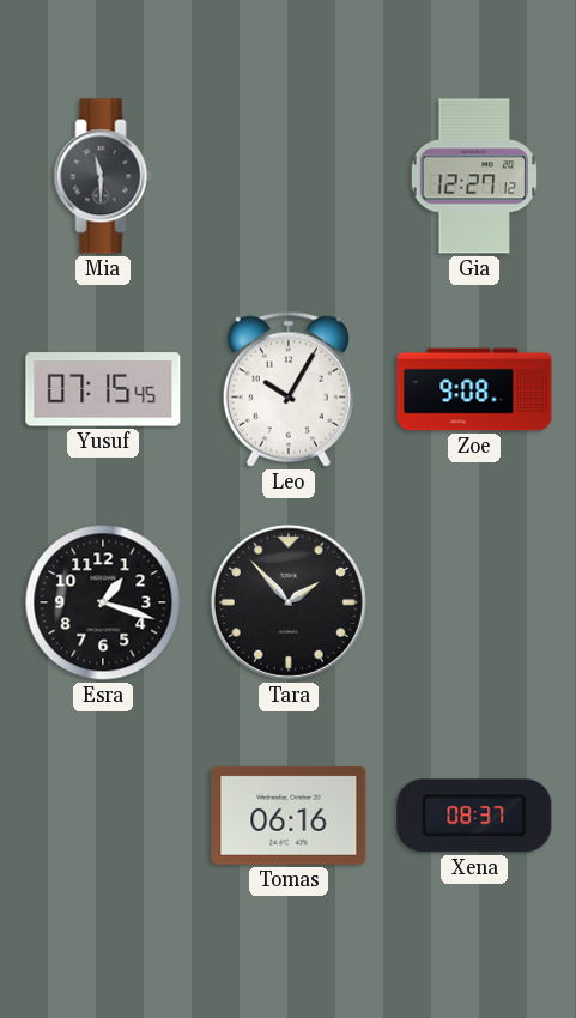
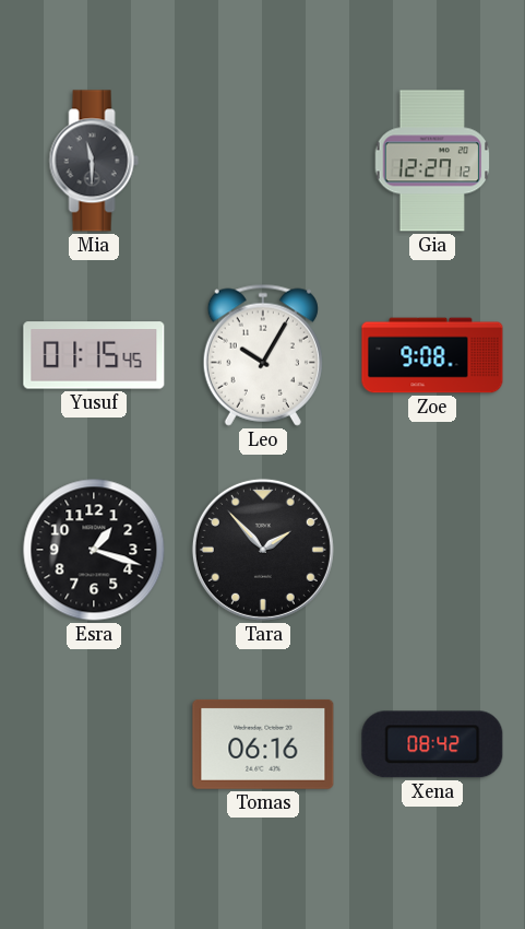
Yusuf: 07:15 -> 01:15 (94, 355)
Xena: 08:37 -> 08:42 (432, 744)
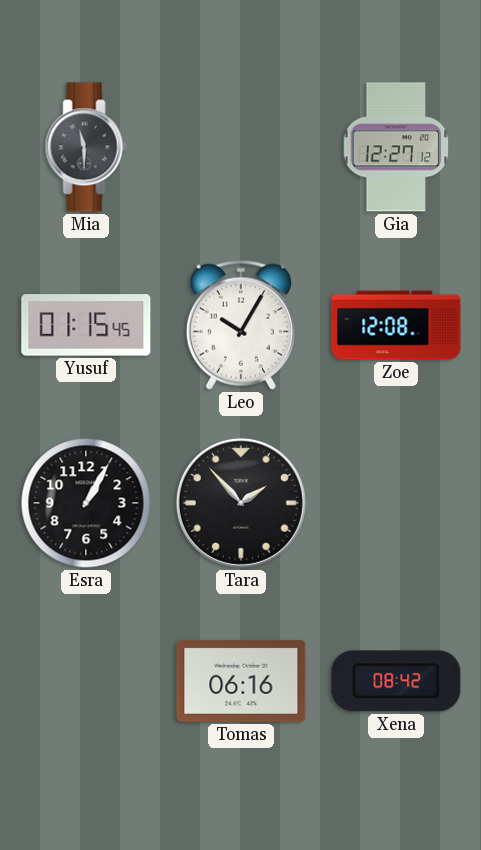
Zoe: 9:08 -> 12:08 (396, 325)
Esra: 1:18 -> 1:05 (86, 503)
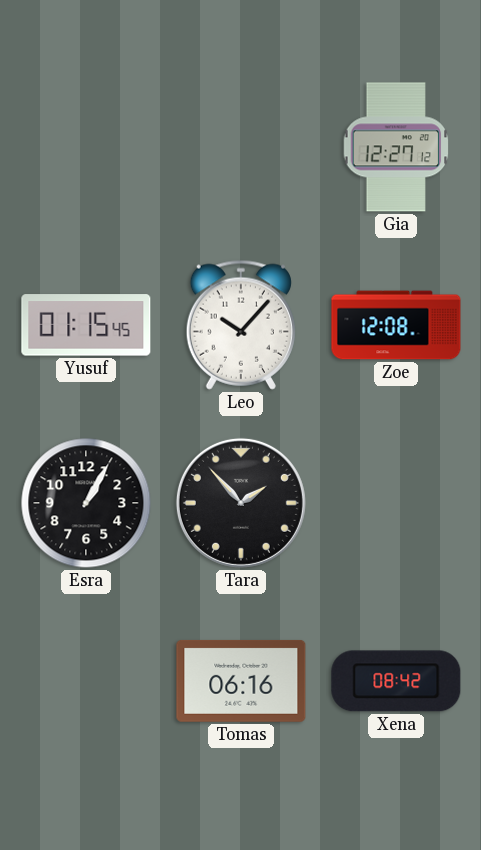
Mia: 11:30 -> none (86, 147)
Leo: 10:05 -> 10:07 (241, 325)
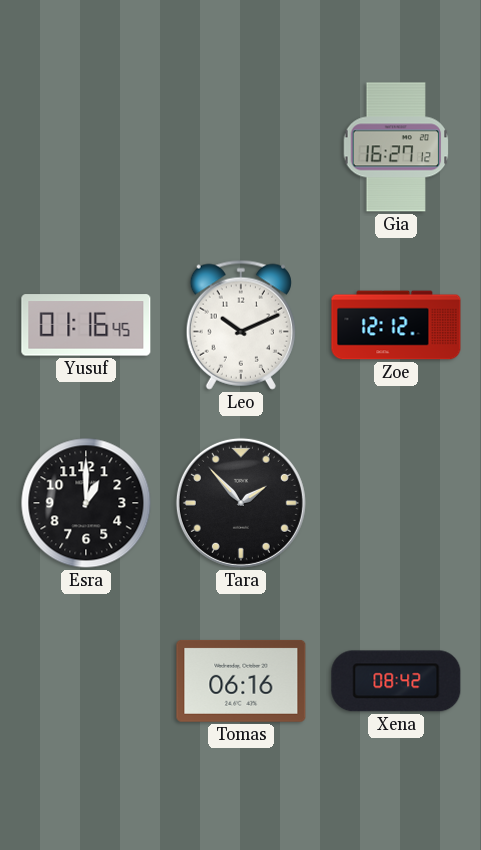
Gia: 12:27 -> 16:27 (396, 147)
Yusuf: 01:15 -> 01:16 (86, 325)
Leo: 10:07 -> 10:11 (241, 325)
Zoe: 12:08 -> 12:12 (396, 325)
Esra: 1:05 -> 1:00 (86, 503)
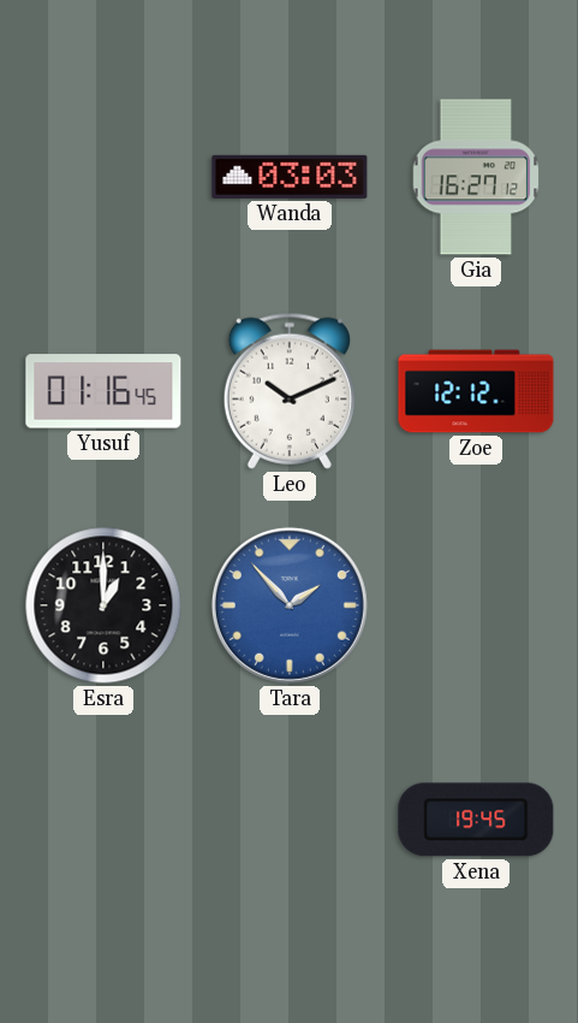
Wanda: none -> 03:03 (290, 177)
Tara dial: black -> blue (290, 605)
Tomas: 06:16 -> none (241, 681)
Xena: 08:42 -> 19:45 (476, 820)
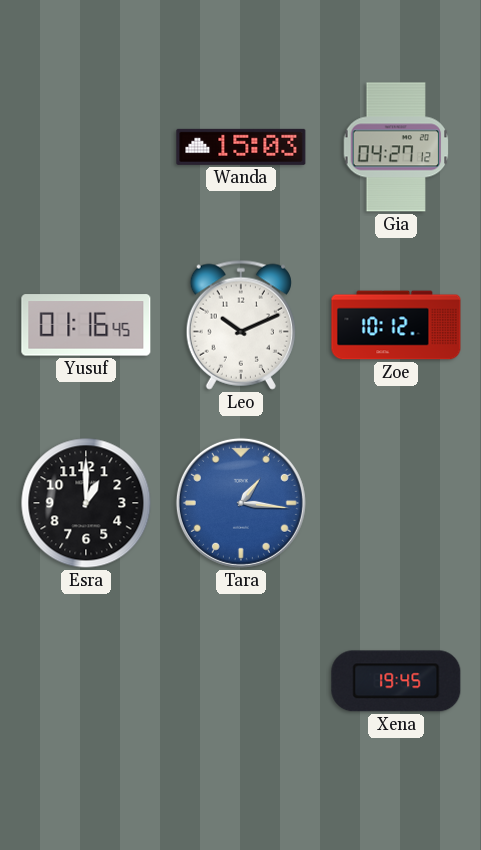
Wanda: 03:03 -> 15:03 (241, 147)
Gia: 16:27 -> 04:27 (396, 147)
Zoe: 12:12 -> 10:12 (396, 325)
Tara: 1:53 -> 1:16 (241, 503)
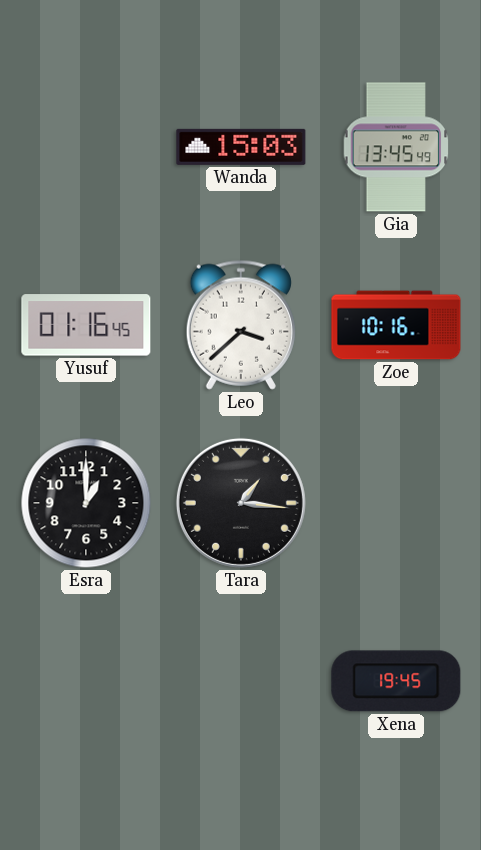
Gia: 04:27 -> 13:45 (396, 147)
Leo: 10:11 -> 3:38 (241, 325)
Zoe: 10:12 -> 10:16 (396, 325)
Tara dial: blue -> black (241, 503)
